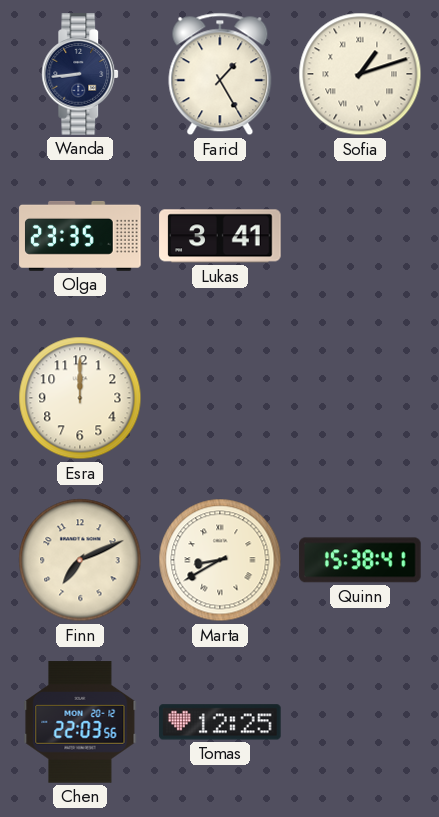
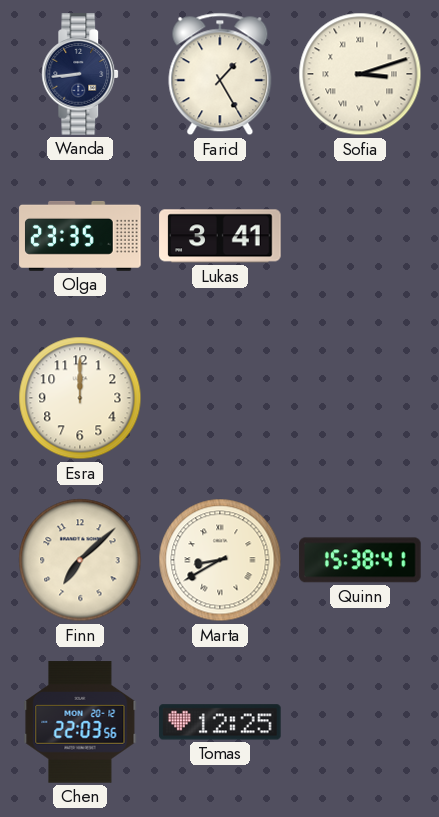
Sofia: 1:12 -> 3:12 (360, 74)
Finn: 7:11 -> 7:08 (80, 560)
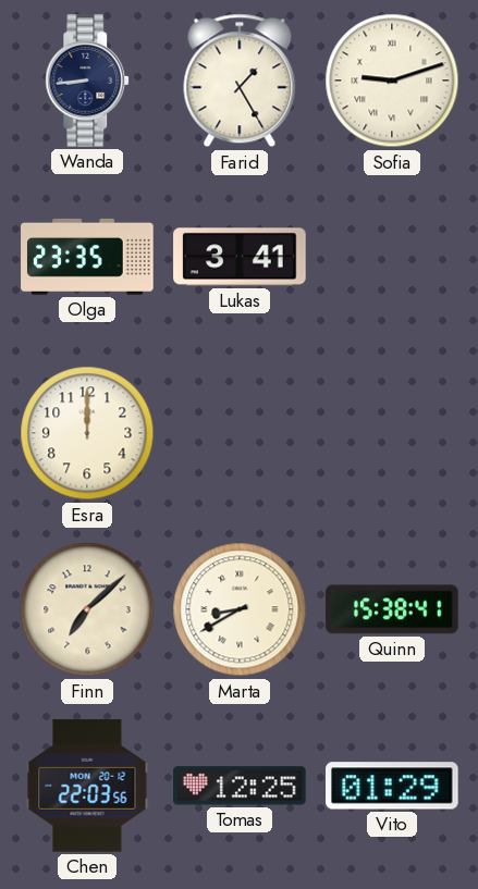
Sofia: 3:12 -> 9:12 (392, 81)
Vito: none -> 01:29 (392, 786)
